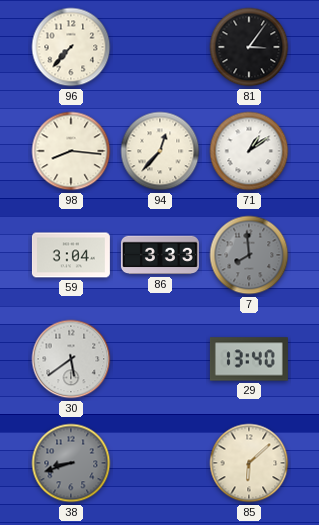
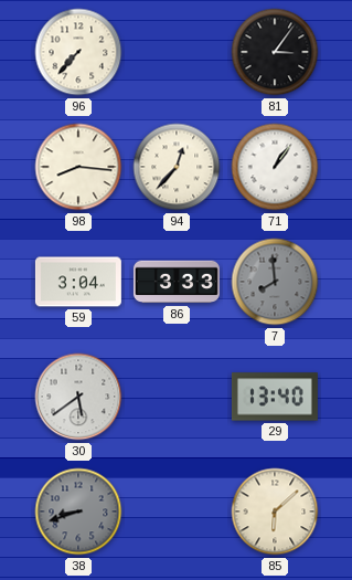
71: 1:09 -> 1:06 (275, 167)
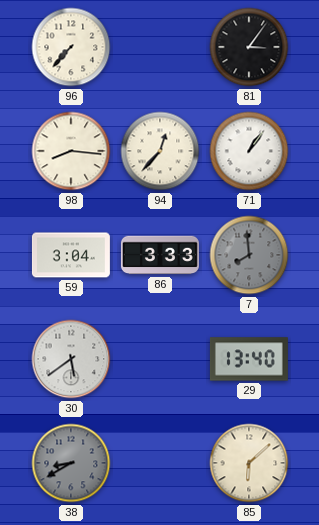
38: 8:42 -> 8:40 (71, 463)
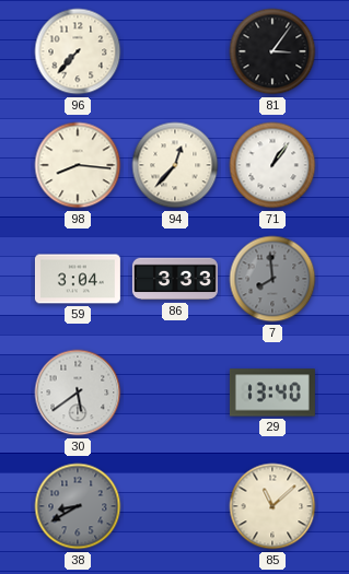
85: 6:08 -> 11:08 (272, 506)
